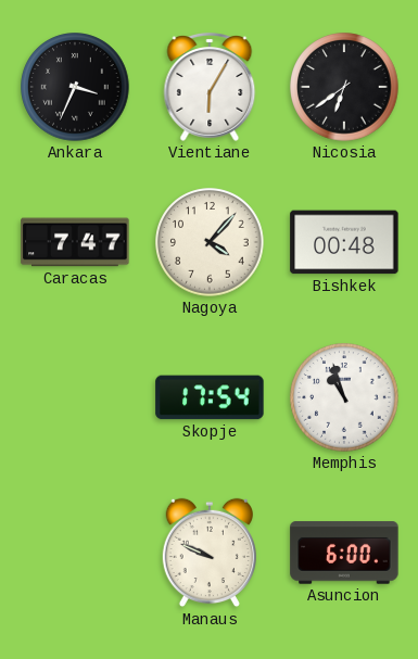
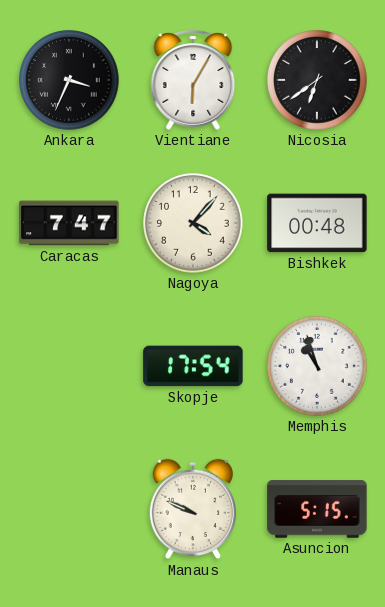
Asuncion: 6:00 -> 5:15 (317, 509)
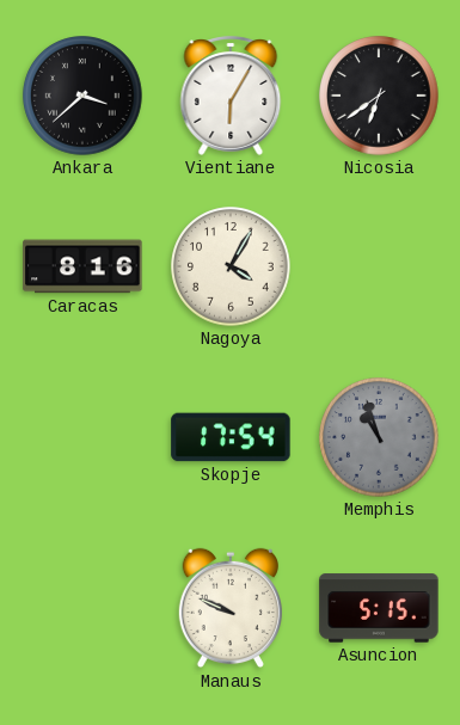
Ankara: 3:34 -> 3:38 (82, 96)
Caracas: 7:47 -> 8:16 (82, 266)
Nagoya: 4:07 -> 4:05 (231, 266)
Bishkek: 00:48 -> none (317, 223)
Memphis dial: white -> grey (379, 437)
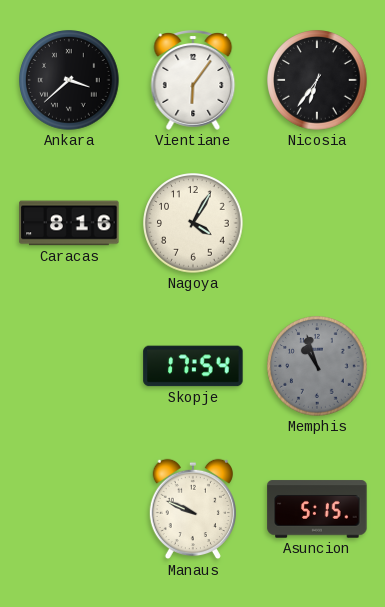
Vientiane: 6:05 -> 6:06 (193, 81)
Nicosia: 6:39 -> 6:36 (317, 80)
